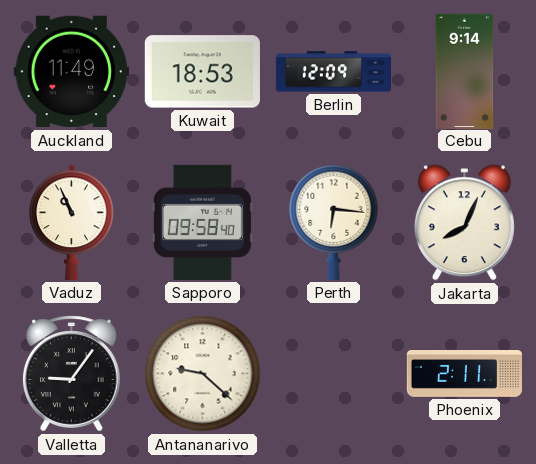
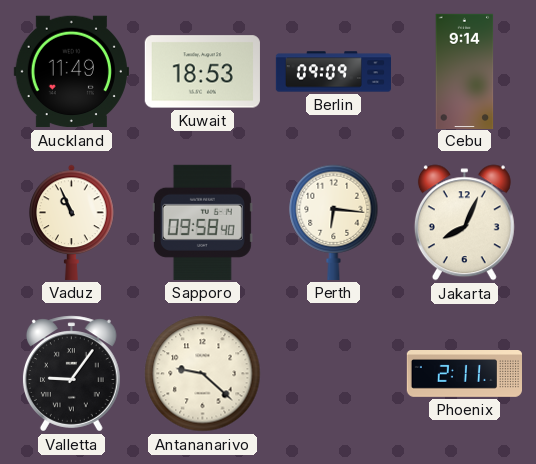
Berlin: 12:09 -> 09:09 (333, 72)
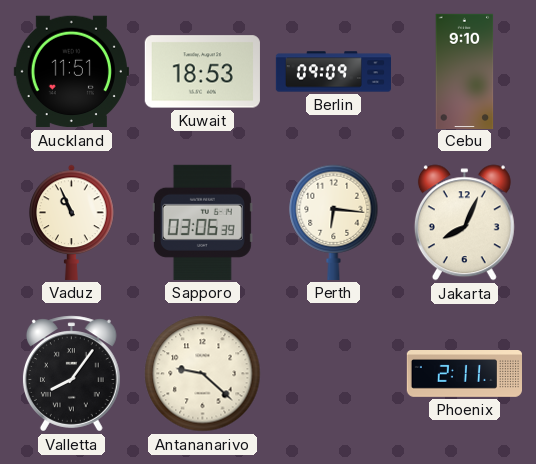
Auckland: 11:49 -> 11:51 (71, 72)
Cebu: 9:14 -> 9:10 (465, 71)
Sapporo: 09:58 -> 03:06 (202, 222)
Valletta: 9:06 -> 8:06 (71, 374)
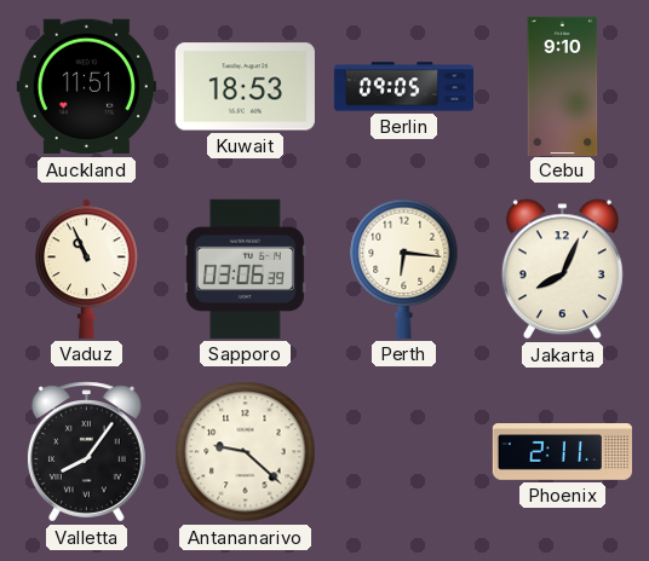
Berlin: 09:09 -> 09:05 (403, 87)
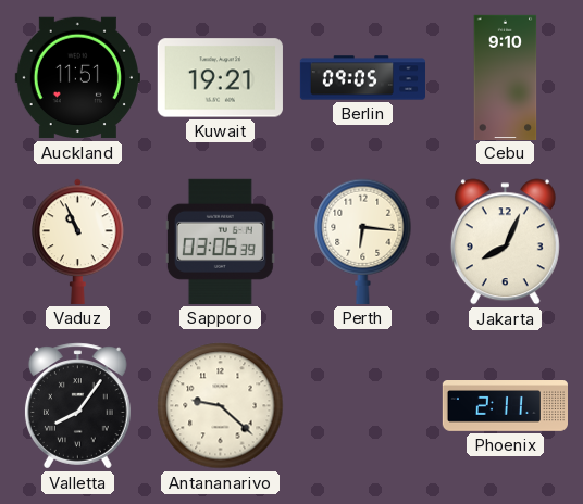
Kuwait: 18:53 -> 19:21 (220, 78)
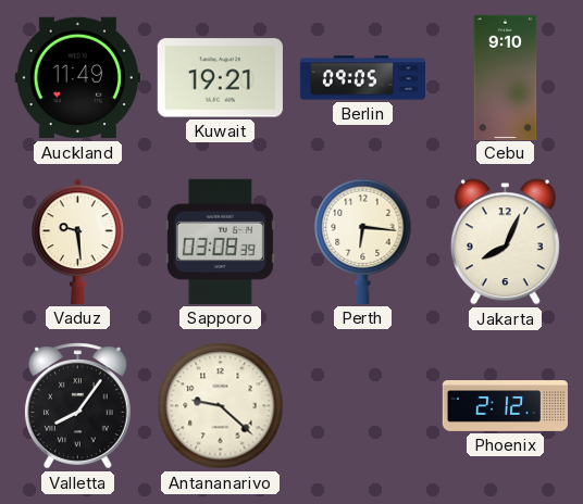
Auckland: 11:51 -> 11:49 (77, 78)
Vaduz: 10:56 -> 9:29 (78, 241)
Sapporo: 03:06 -> 03:08 (220, 241)
Phoenix: 2:11 -> 2:12 (505, 406)
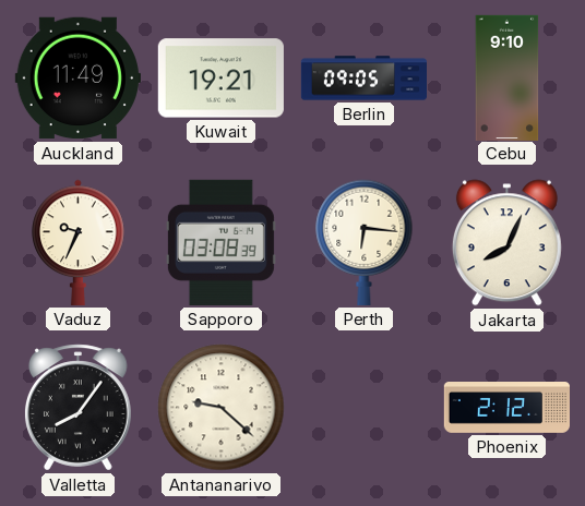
Vaduz: 9:29 -> 9:34 (79, 242)
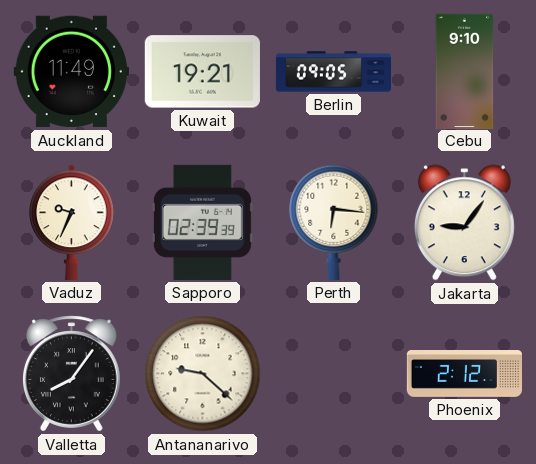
Sapporo: 03:08 -> 02:39 (202, 222)
Jakarta: 8:04 -> 9:06 (464, 223)
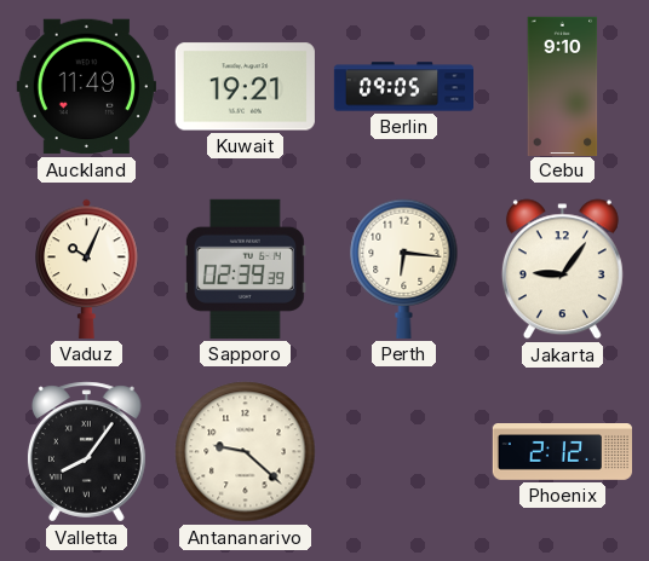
Vaduz: 9:34 -> 10:04 (87, 268)
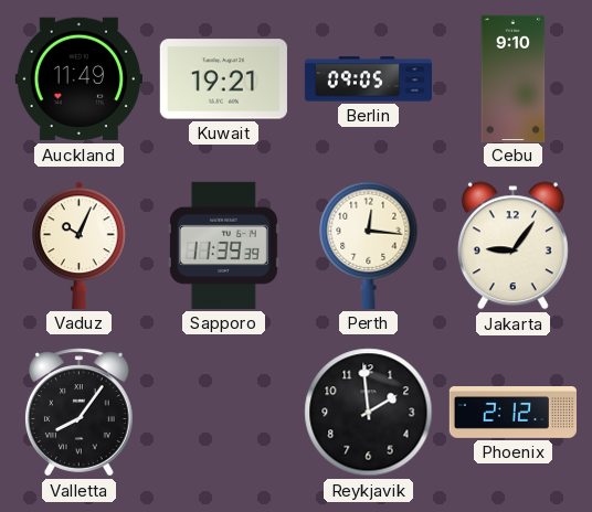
Sapporo: 02:39 -> 11:39 (223, 245)
Perth: 6:16 -> 12:16 (369, 245)
Antananarivo: 9:22 -> none (246, 452)
Reykjavik: none -> 1:59 (369, 413)
